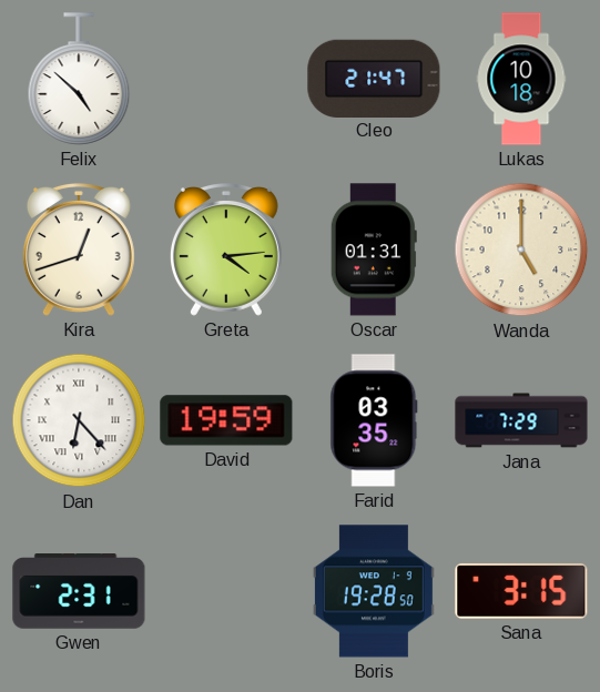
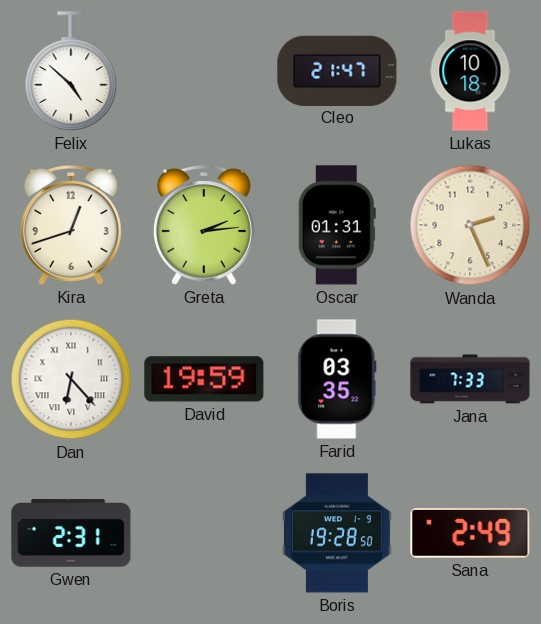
Greta: 4:14 -> 2:14 (204, 226)
Wanda: 5:00 -> 2:26 (470, 225)
Jana: 7:29 -> 7:33 (470, 379)
Sana: 3:15 -> 2:49 (470, 533)
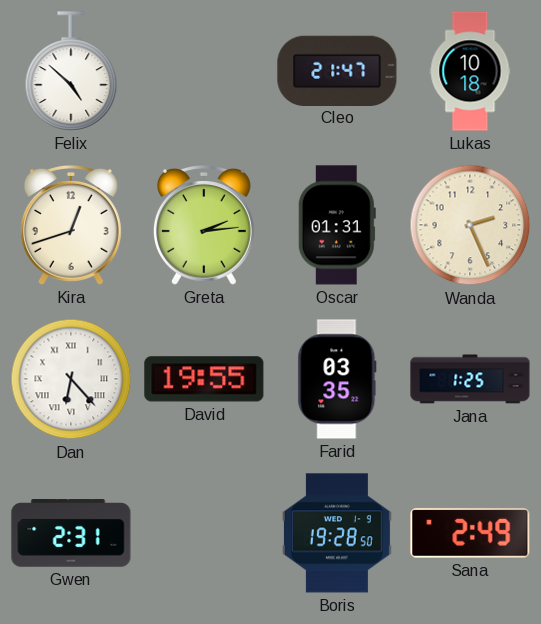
David: 19:59 -> 19:55 (204, 379)
Jana: 7:33 -> 1:25 (470, 379)
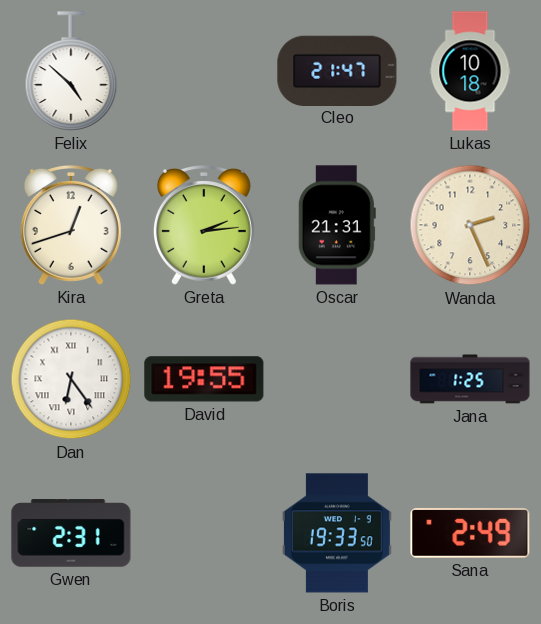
Oscar: 01:31 -> 21:31 (337, 225)
Dan: 6:23 -> 6:24 (71, 379)
Farid: 03:35 -> none (337, 379)
Boris: 19:28 -> 19:33 (337, 533)
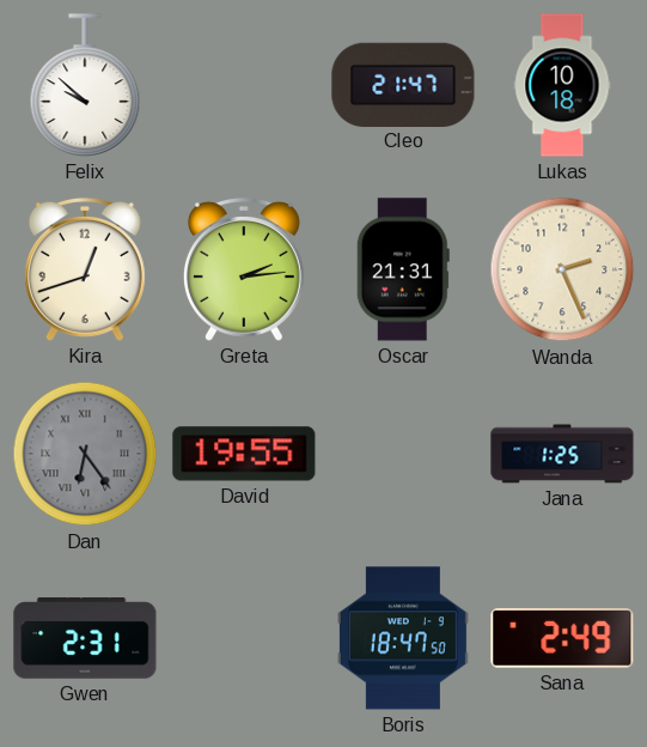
Felix: 4:52 -> 9:52 (85, 85)
Dan dial: white -> grey (85, 454)
Boris: 19:33 -> 18:47 (403, 638)
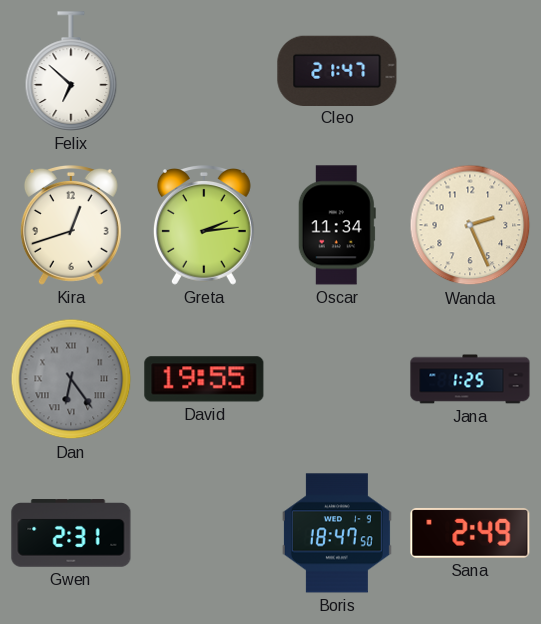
Felix: 9:52 -> 6:52 (71, 71)
Lukas: 10:18 -> none (562, 85)
Oscar: 21:31 -> 11:34 (337, 225)
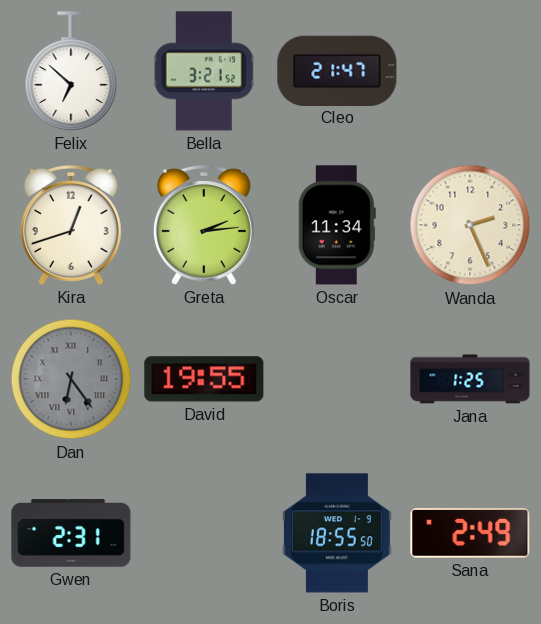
Bella: none -> 3:21 (204, 71)
Boris: 18:47 -> 18:55 (337, 533)
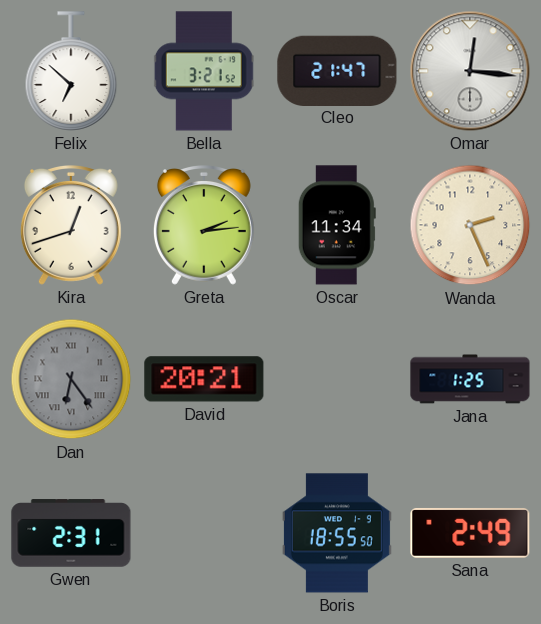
Omar: none -> 12:16 (470, 71)
David: 19:55 -> 20:21 (204, 379)
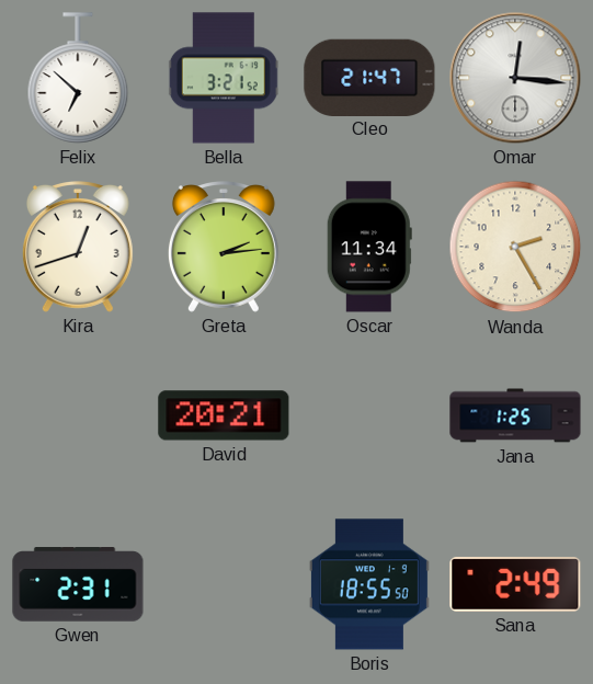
Wanda: 2:26 -> 2:25 (515, 247)
Dan: 6:24 -> none (71, 379)
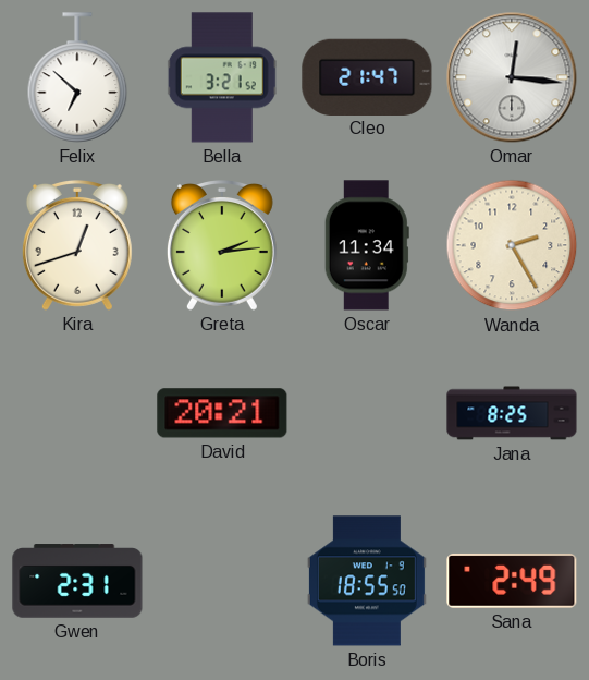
Jana: 1:25 -> 8:25 (512, 413)
